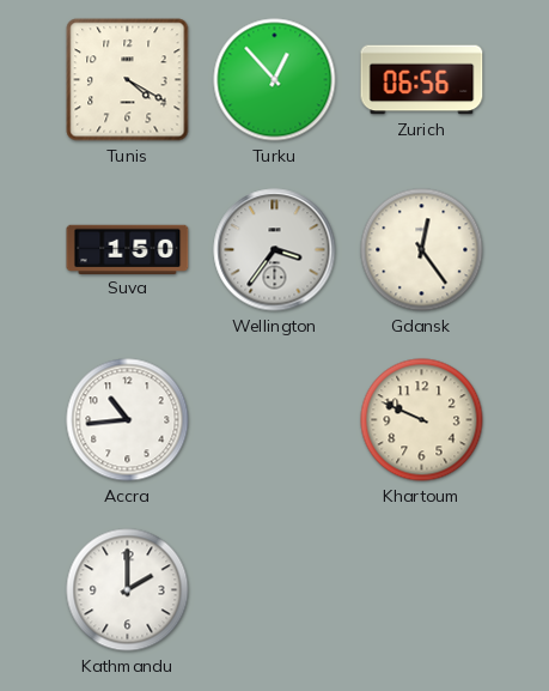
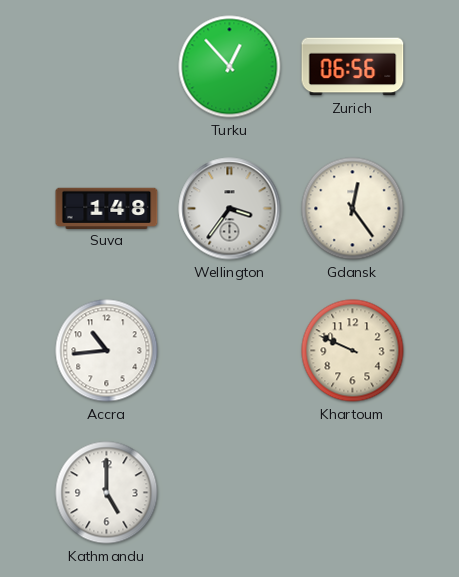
Tunis: 4:20 -> none (128, 80)
Suva: 1:50 -> 1:48 (107, 208)
Kathmandu: 2:00 -> 5:00 (107, 493)
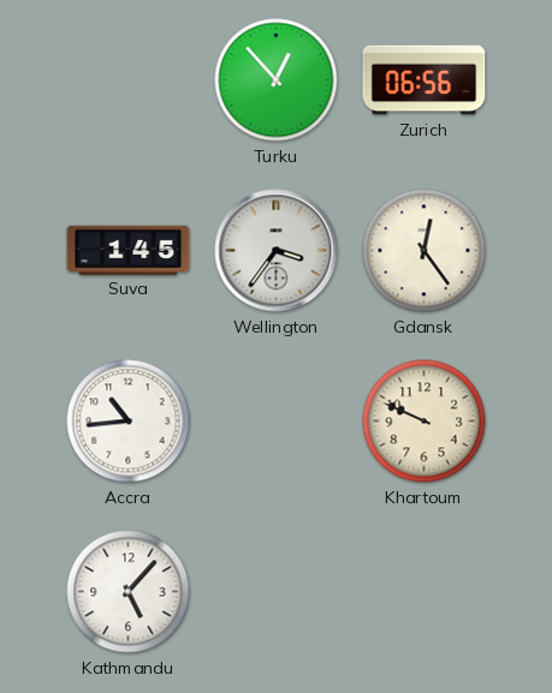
Suva: 1:48 -> 1:45 (129, 250)
Kathmandu: 5:00 -> 5:07 (129, 592)
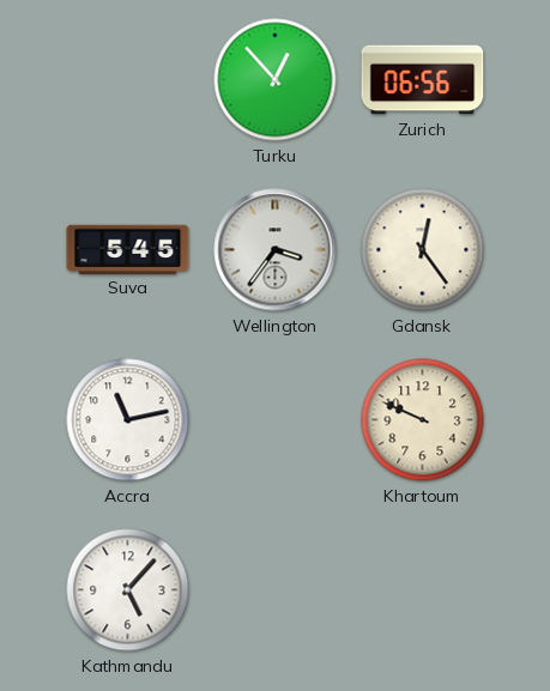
Suva: 1:45 -> 5:45 (128, 249)
Accra: 10:44 -> 11:13 (128, 420)
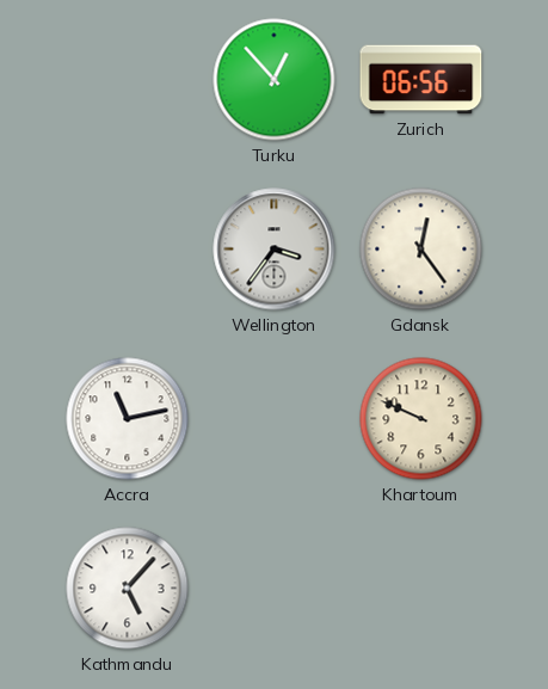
Suva: 5:45 -> none (128, 249)
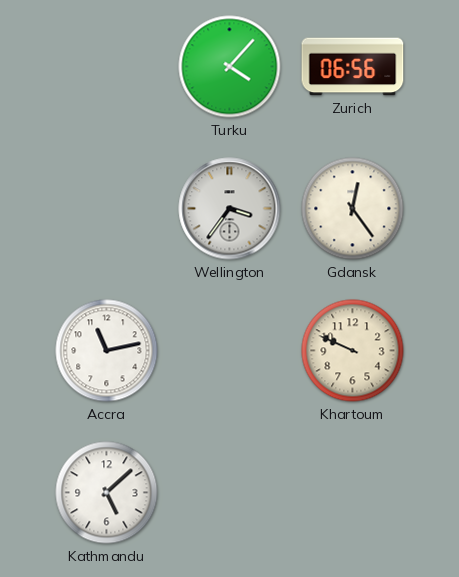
Turku: 12:53 -> 4:07 (230, 67)
Kathmandu: 5:07 -> 5:08 (107, 493)
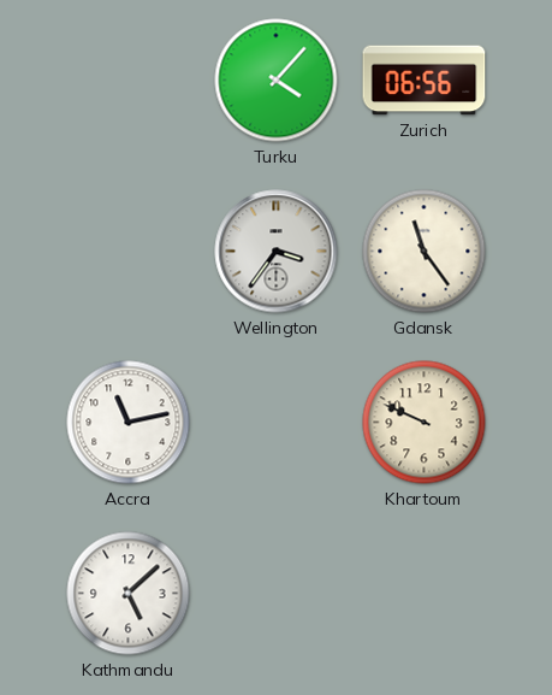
Gdansk: 12:24 -> 11:24 (425, 252)
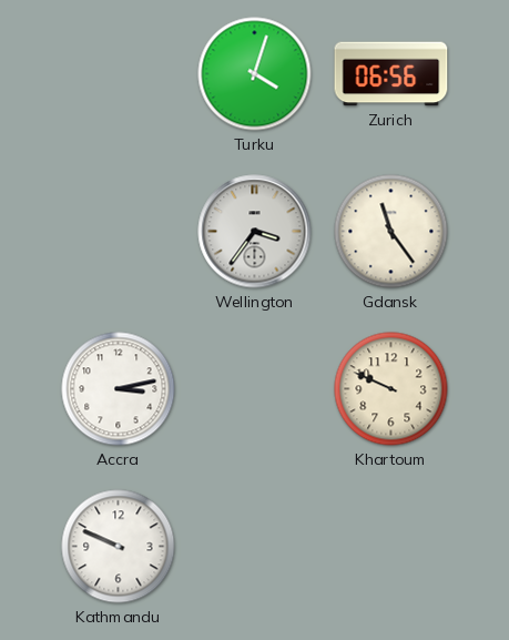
Turku: 4:07 -> 4:03 (255, 74)
Accra: 11:13 -> 3:13 (119, 389)
Kathmandu: 5:08 -> 9:49 (119, 547)
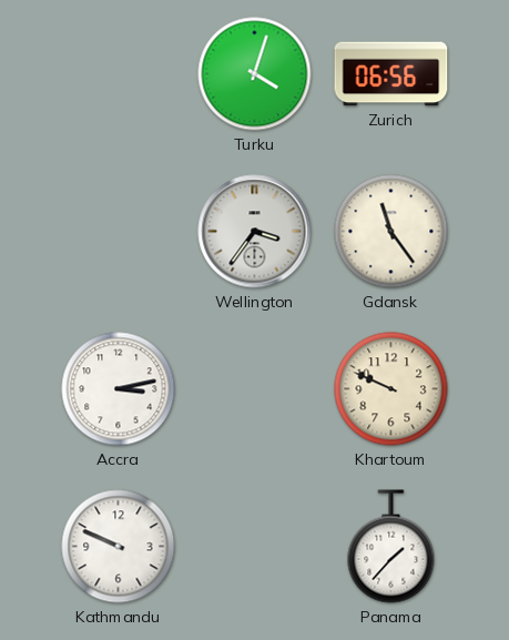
Panama: none -> 1:37 (391, 547)
